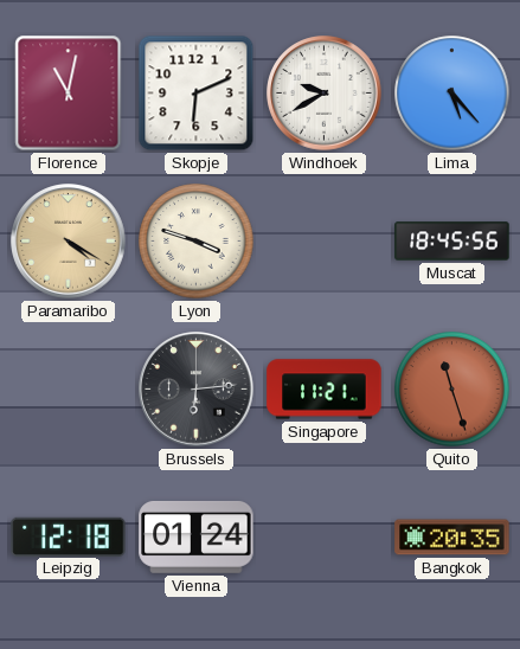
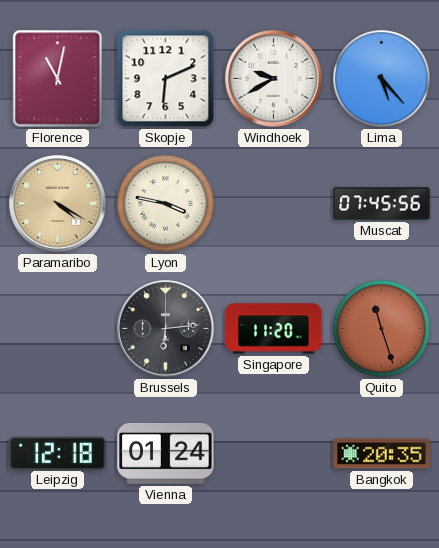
Lyon: 3:48 -> 3:47 (166, 204)
Muscat: 18:45 -> 07:45 (382, 204)
Singapore: 11:21 -> 11:20 (274, 329)
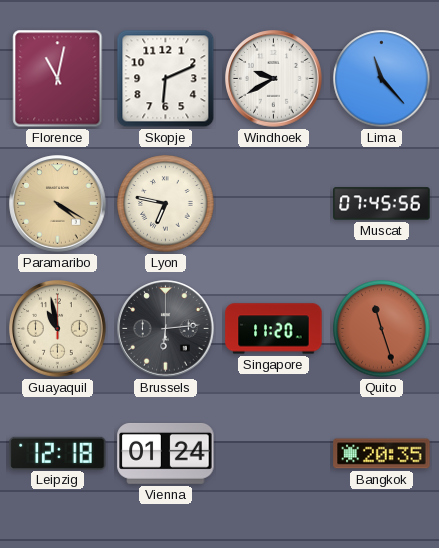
Lima: 5:23 -> 11:23 (382, 79)
Lyon: 3:47 -> 6:47 (166, 204)
Guayaquil: none -> 10:58 (58, 329)
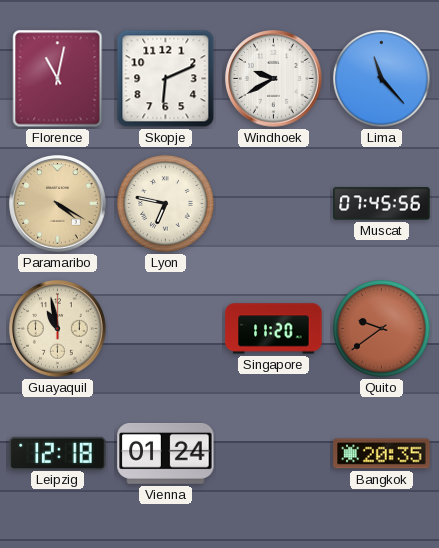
Brussels: 6:14 -> none (166, 329)
Quito: 11:27 -> 9:39 (382, 329)
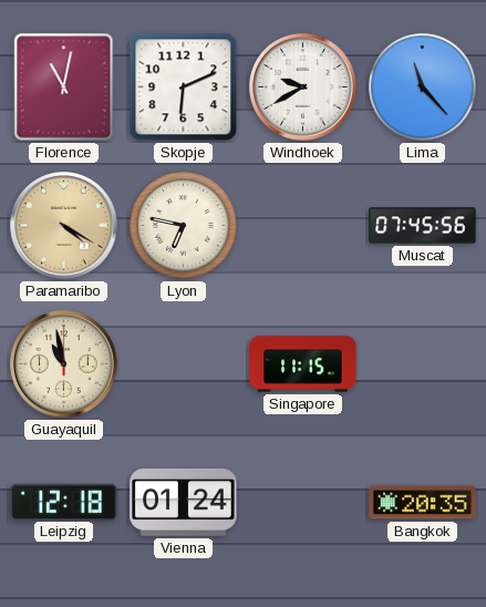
Singapore: 11:20 -> 11:15 (303, 364)
Quito: 9:39 -> none (382, 329)
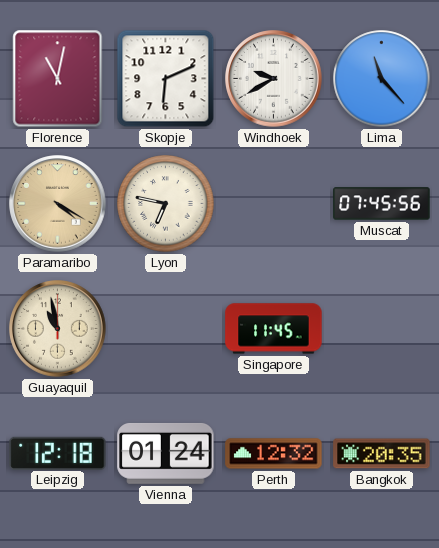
Singapore: 11:15 -> 11:45 (274, 329)
Perth: none -> 12:32 (274, 454)
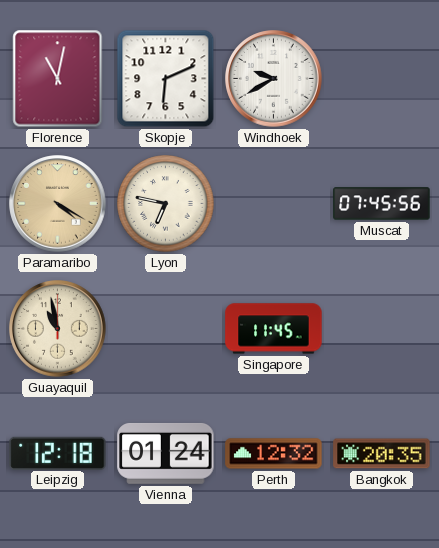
Lima: 11:23 -> none (382, 79)
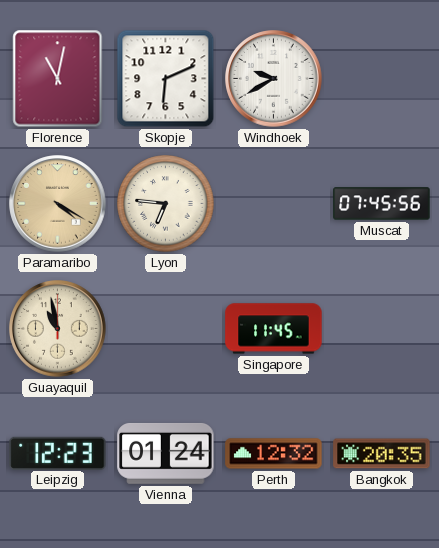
Lyon: 6:47 -> 6:46 (166, 204)
Leipzig: 12:18 -> 12:23 (58, 453)
